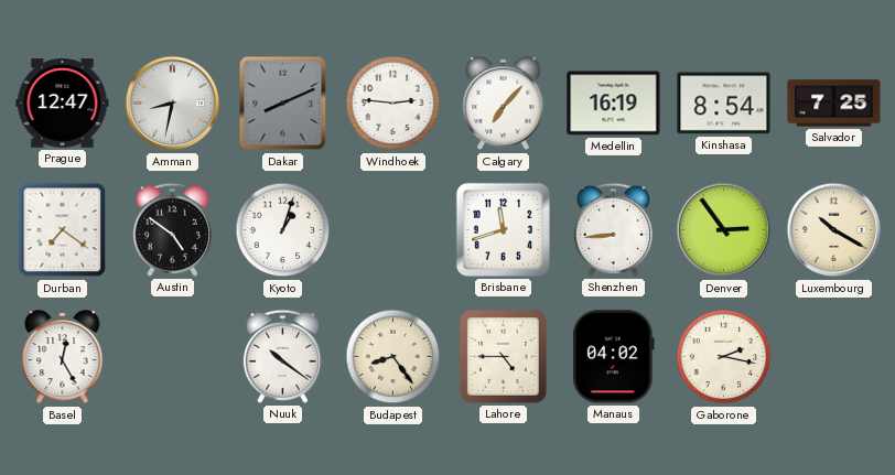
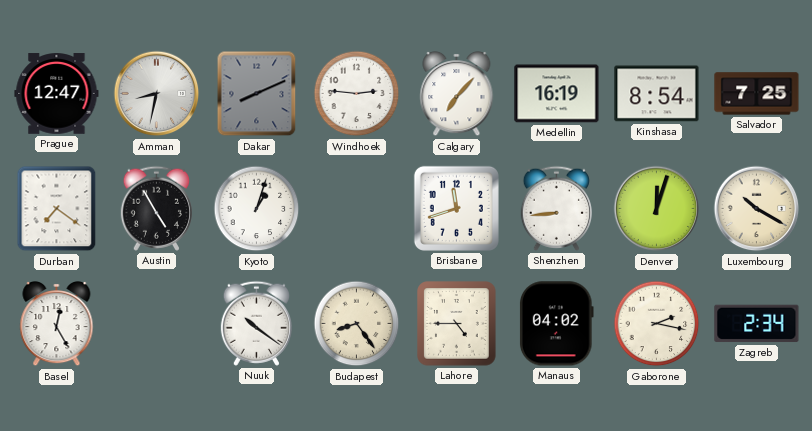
Austin: 4:51 -> 4:55 (156, 208)
Denver: 2:54 -> 12:03 (657, 209)
Zagreb: none -> 2:34 (757, 324)
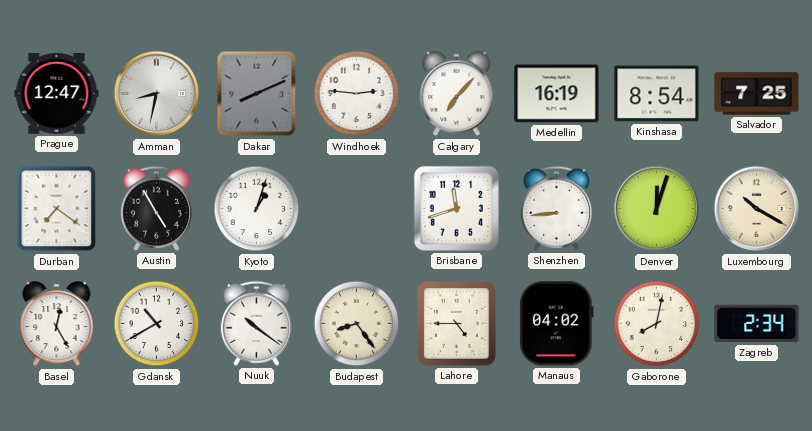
Gdansk: none -> 10:40 (157, 324)
Gaborone: 2:17 -> 8:02 (657, 324)
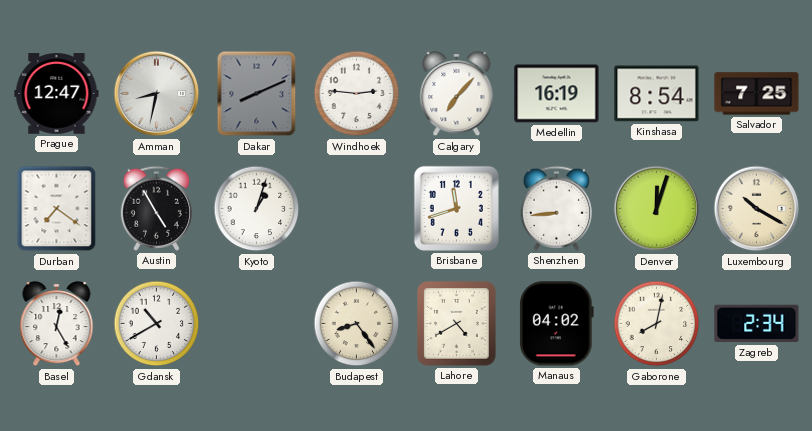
Nuuk: 10:21 -> none (256, 323)
Lahore: 4:45 -> 4:40 (457, 324)
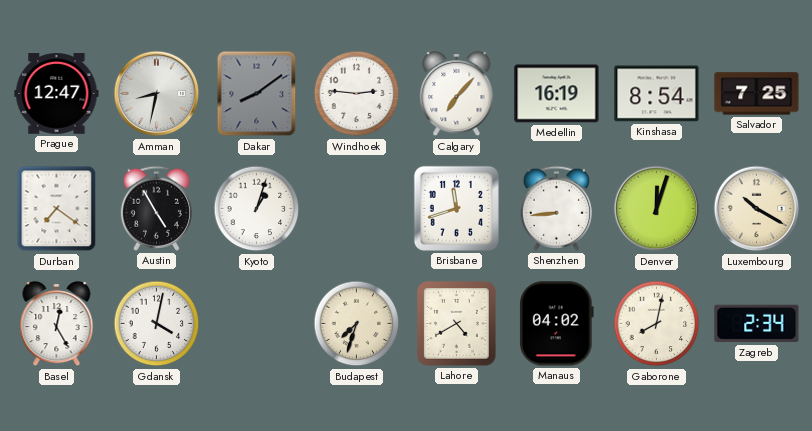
Dakar: 8:11 -> 8:09 (257, 94)
Gdansk: 10:40 -> 4:02 (157, 324)
Budapest: 8:24 -> 7:33 (357, 324)
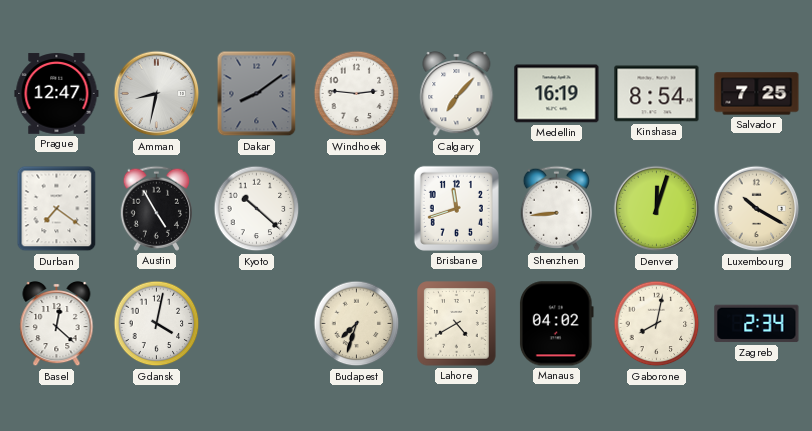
Kyoto: 1:03 -> 10:22 (257, 209)
Basel: 12:25 -> 12:22 (57, 324)
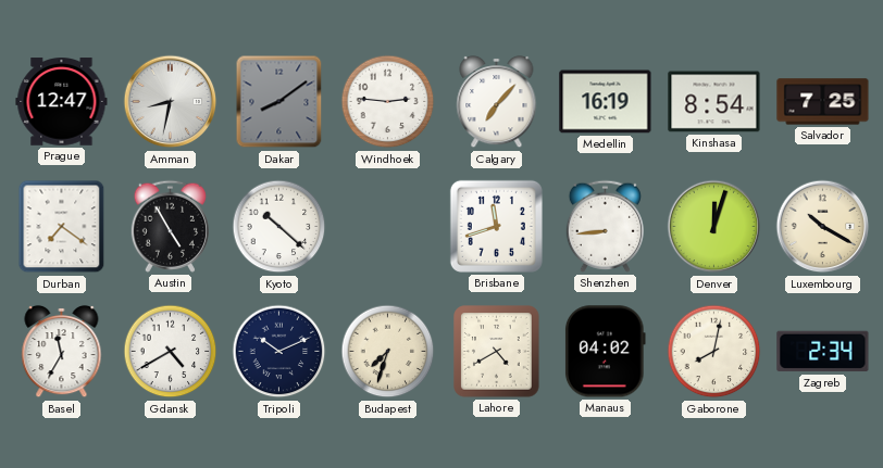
Basel: 12:22 -> 11:35 (62, 352)
Gdansk: 4:02 -> 4:40 (171, 352)
Tripoli: none -> 10:11 (279, 352)
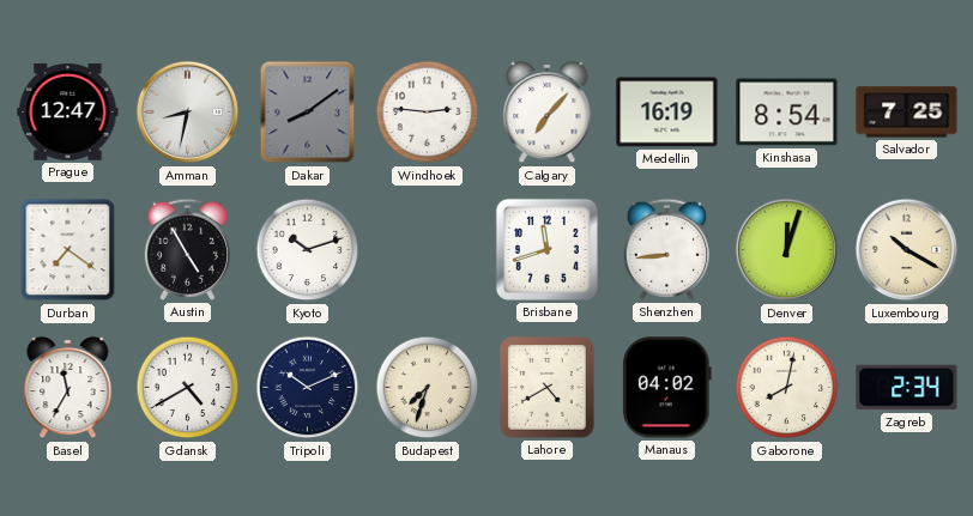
Kyoto: 10:22 -> 10:12 (308, 250)
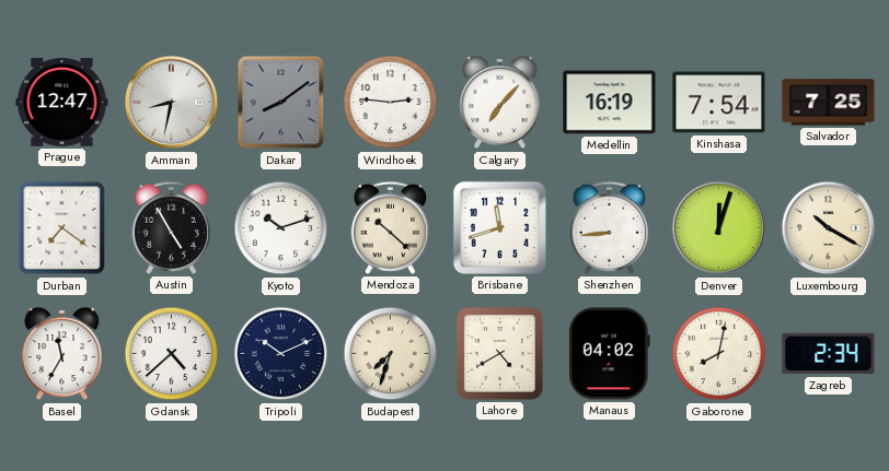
Kinshasa: 8:54 -> 7:54 (719, 103)
Mendoza: none -> 10:22 (390, 227)
Gdansk: 4:40 -> 4:38 (172, 354)
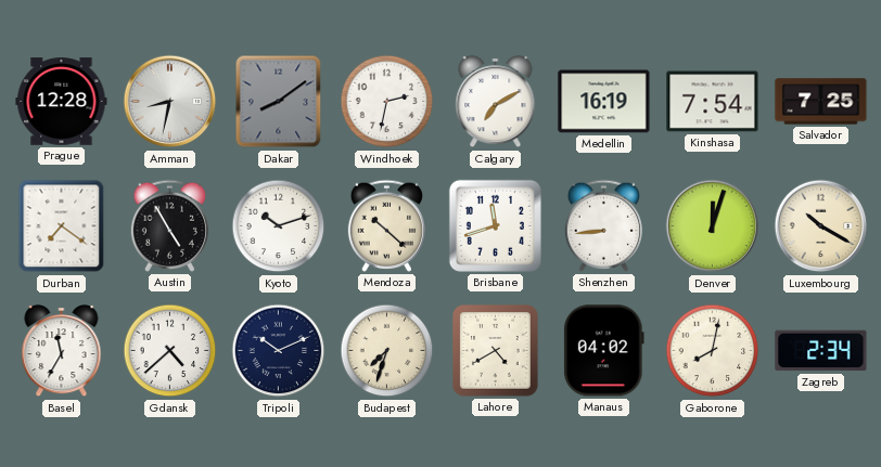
Prague: 12:47 -> 12:28 (62, 102)
Windhoek: 2:46 -> 2:32 (387, 102)
Calgary: 7:07 -> 7:10 (496, 102)
